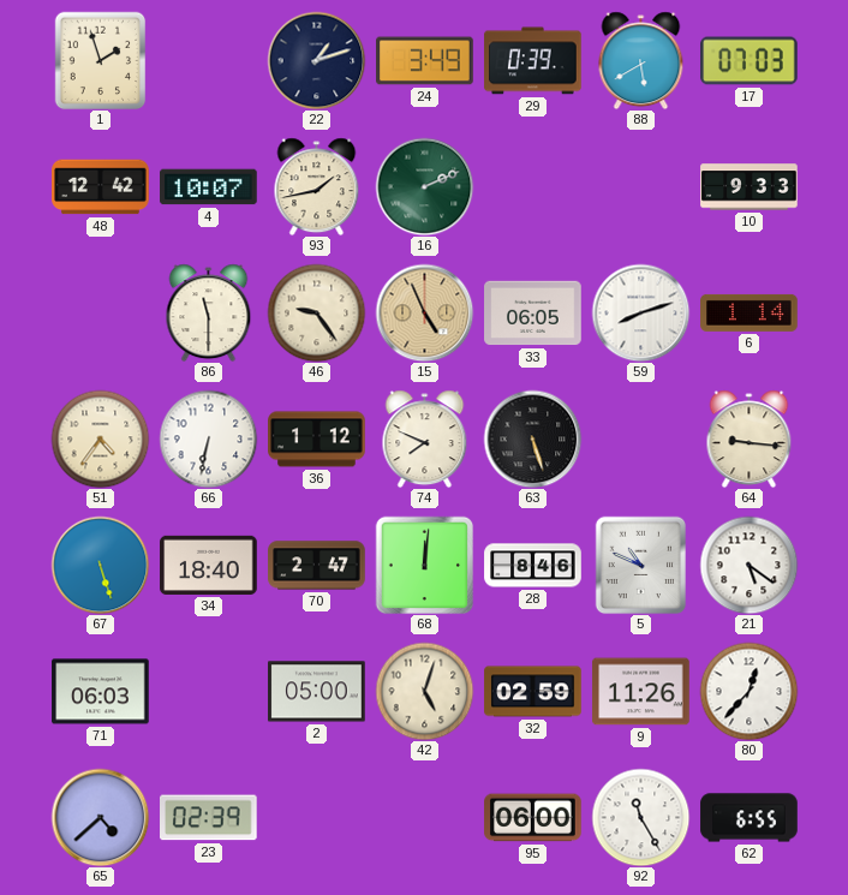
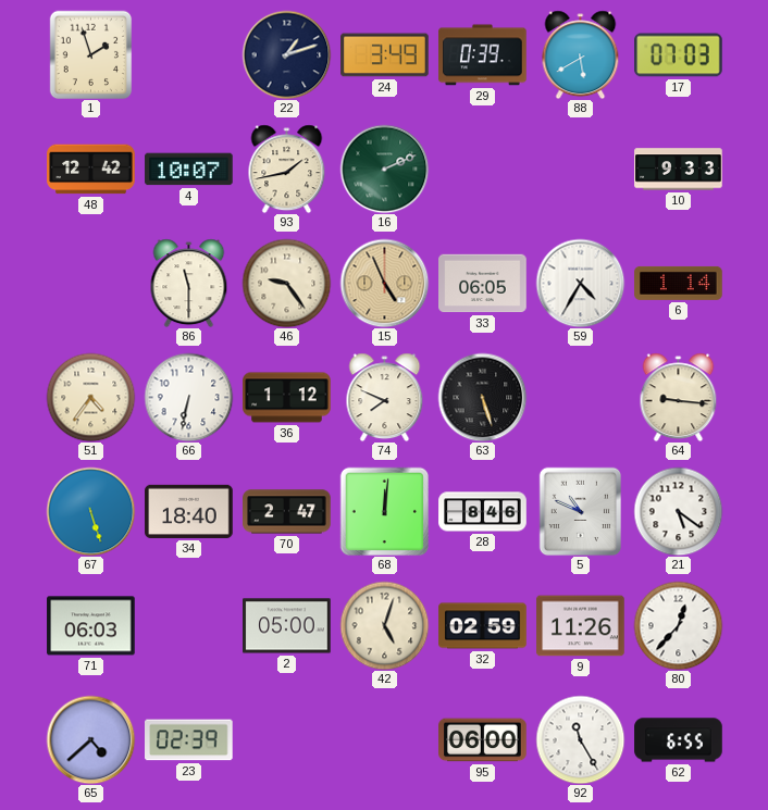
59: 8:12 -> 4:35 (580, 283)
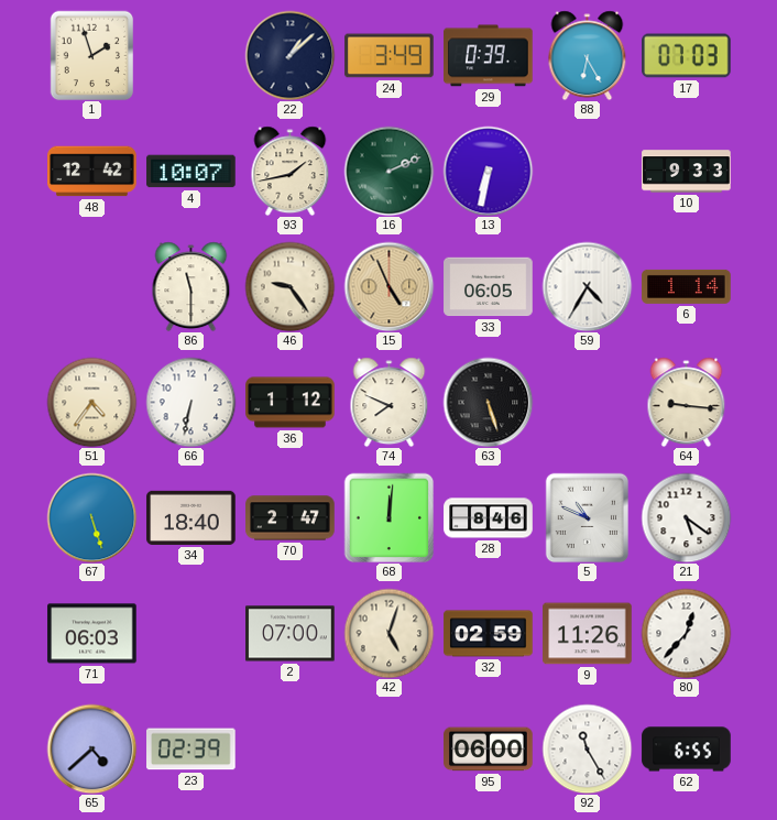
22: 1:12 -> 1:08 (289, 55)
88: 5:40 -> 6:25 (588, 55)
13: none -> 6:32 (488, 171)
2: 05:00 -> 07:00 (291, 634)
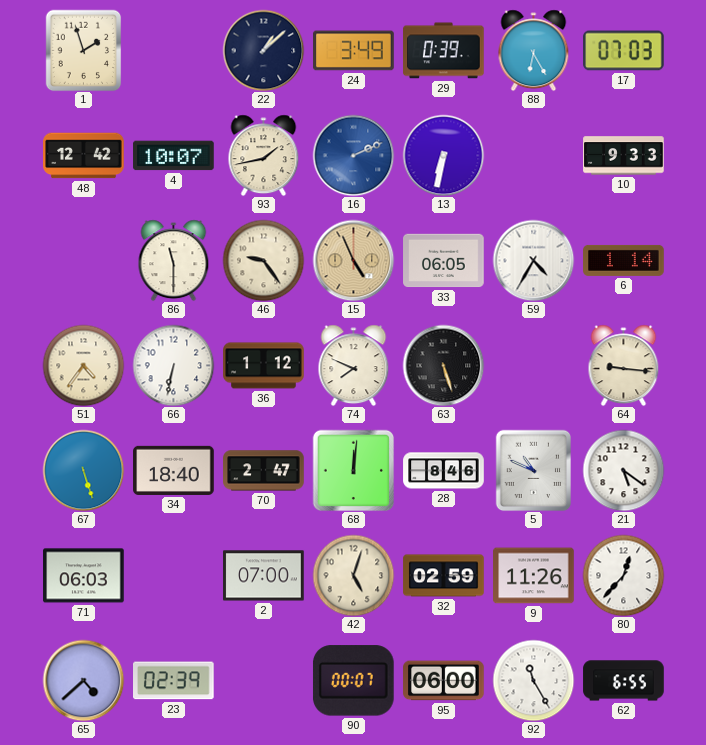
16 dial: green -> blue (353, 155)
90: none -> 00:07 (353, 681)
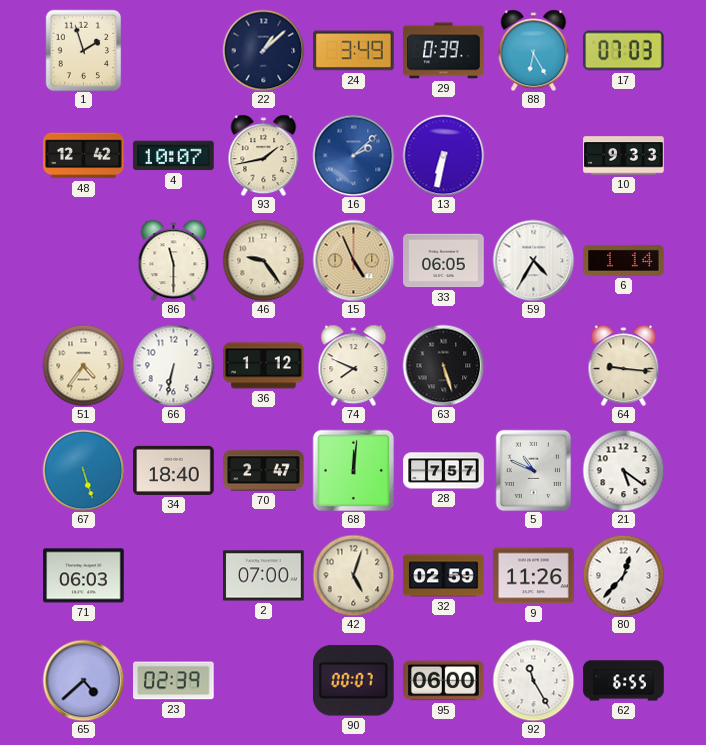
16: 2:11 -> 2:08 (353, 155)
28: 8:46 -> 7:57 (444, 471)
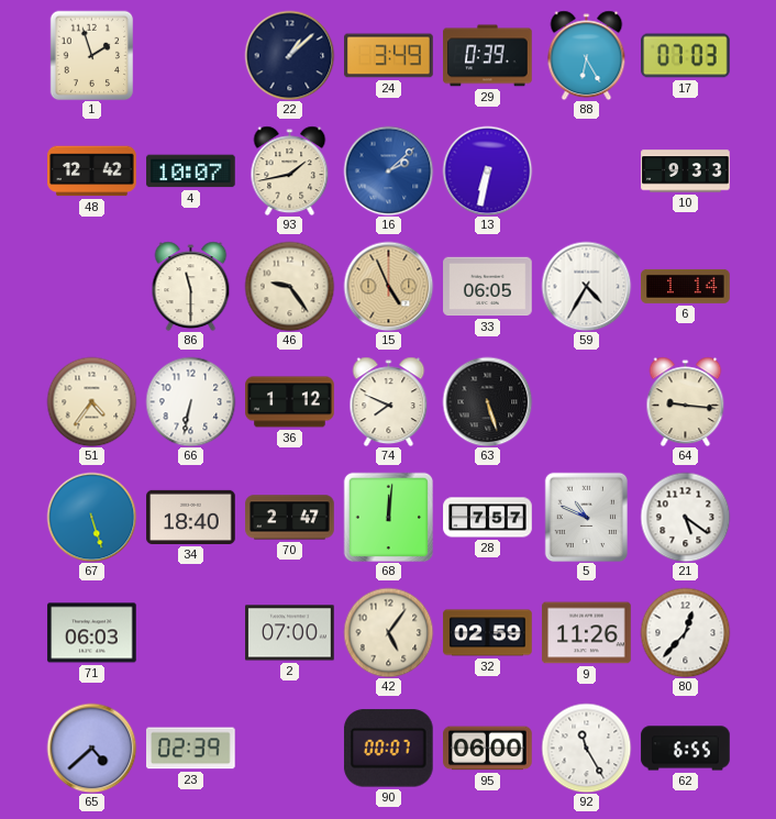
42: 5:03 -> 5:06 (388, 632)
